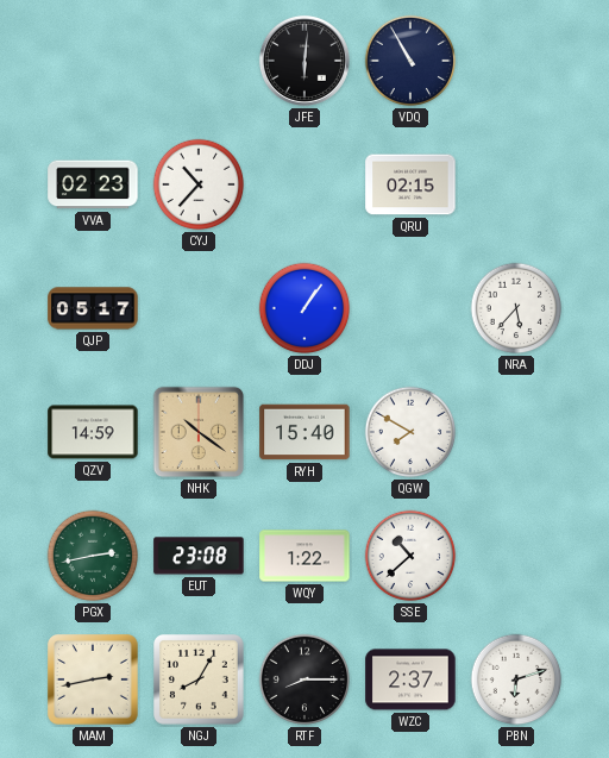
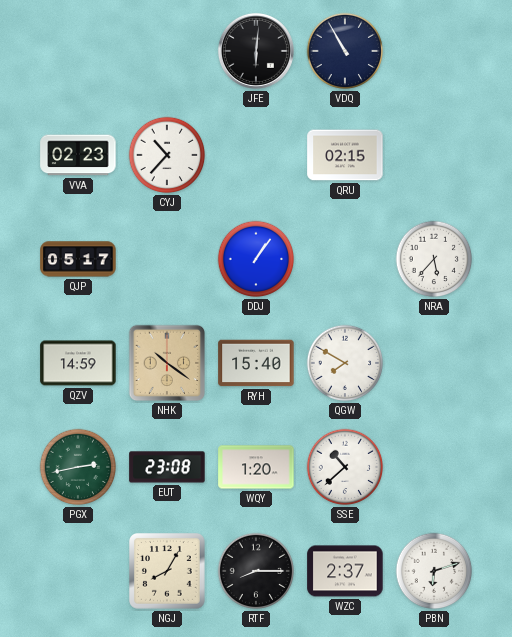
WQY: 1:22 -> 1:20 (256, 467)
MAM: 2:43 -> none (94, 681)
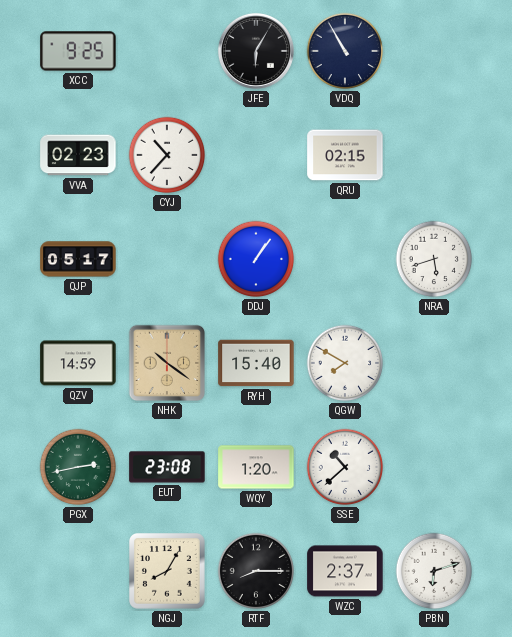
XCC: none -> 9:25 (78, 51)
JFE: 6:01 -> 6:05 (256, 51)
NRA: 5:37 -> 5:42 (434, 259)
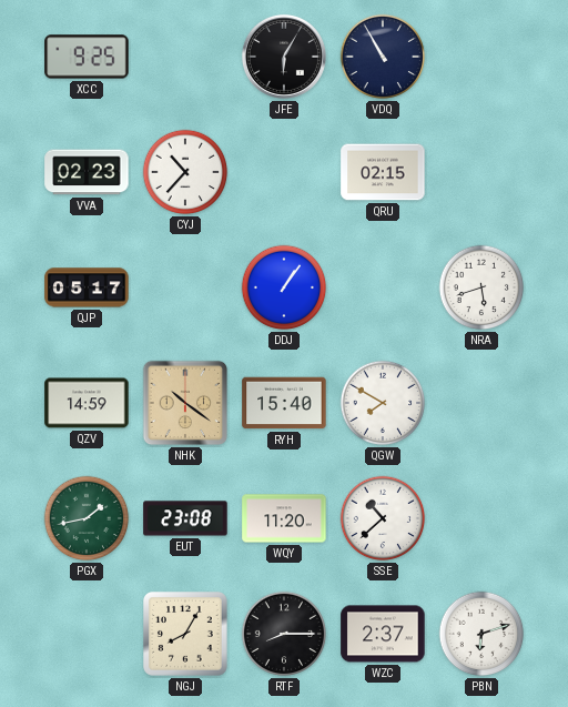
PGX: 2:43 -> 1:43 (87, 518)
WQY: 1:20 -> 11:20 (284, 518)
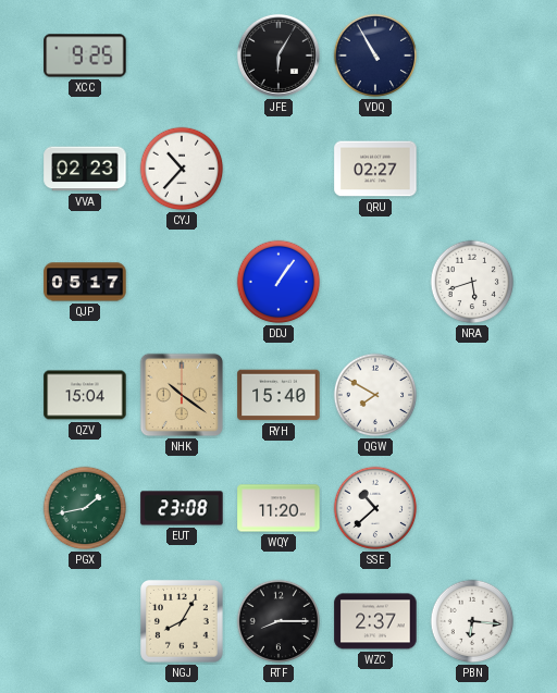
QRU: 02:15 -> 02:27 (375, 169)
QZV: 14:59 -> 15:04 (85, 395)
PBN: 6:12 -> 6:16 (472, 621)
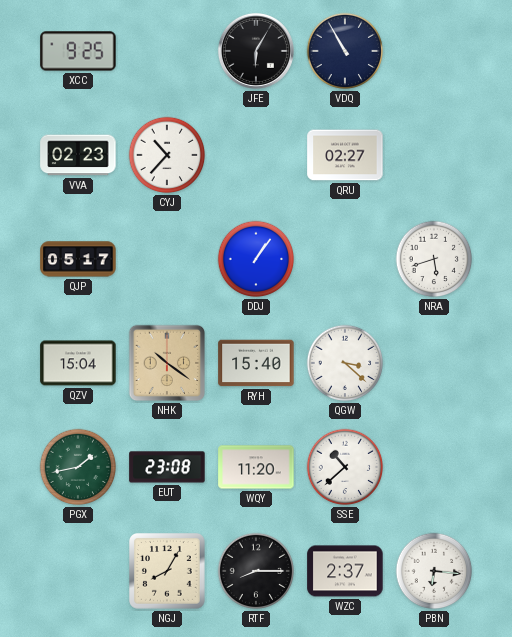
QGW: 7:50 -> 3:22 (345, 363)
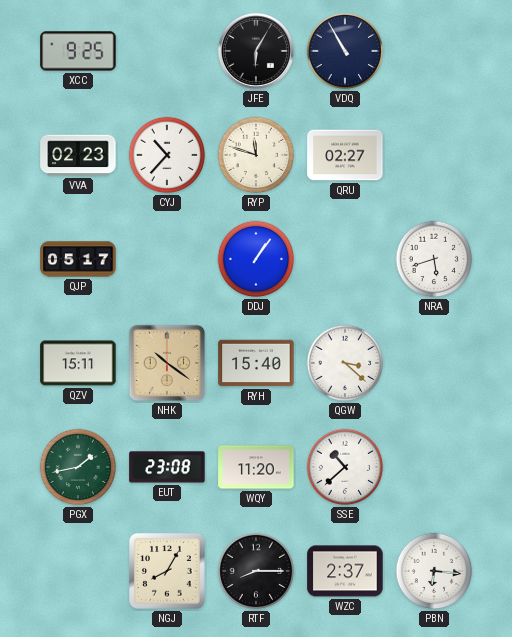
RYP: none -> 11:48 (256, 155)
QZV: 15:04 -> 15:11 (78, 363)
